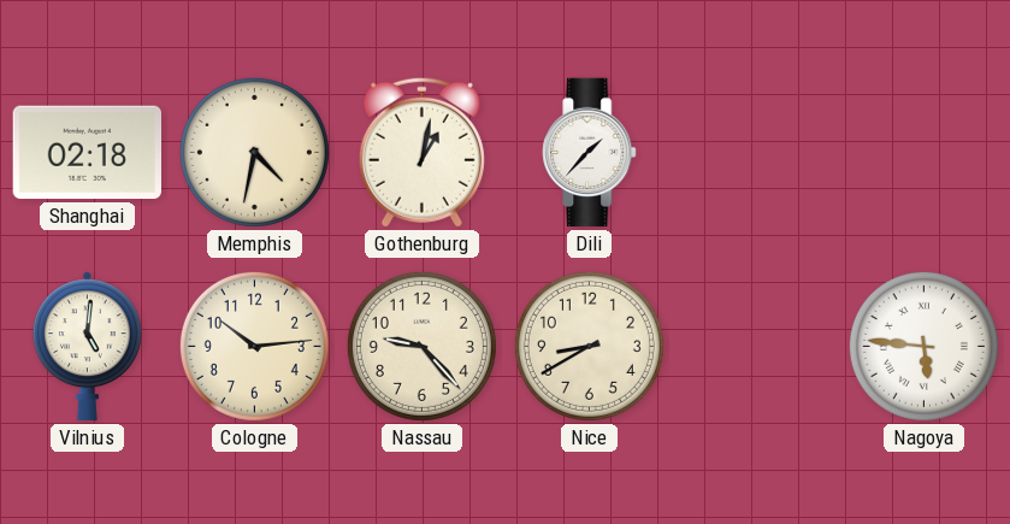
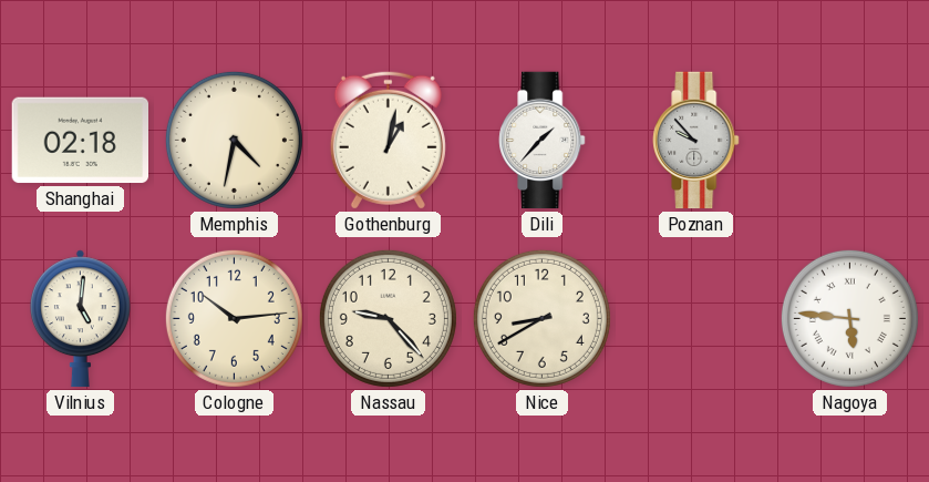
Poznan: none -> 9:53 (696, 141)
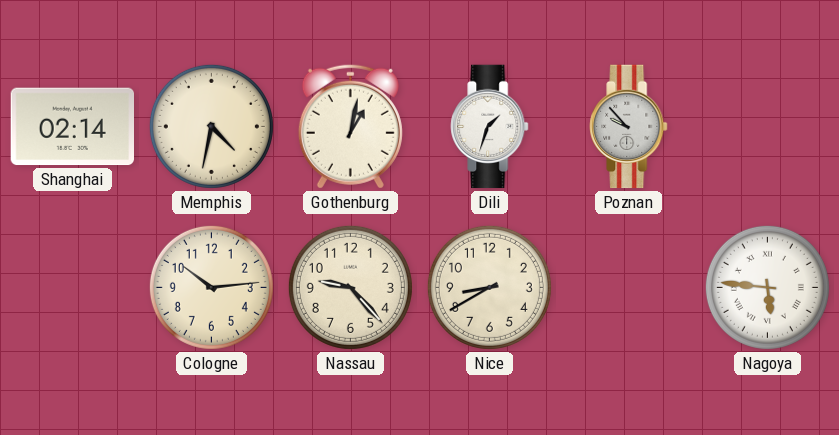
Shanghai: 02:18 -> 02:14 (72, 127)
Dili: 1:37 -> 1:33 (490, 127)
Vilnius: 5:01 -> none (80, 319)
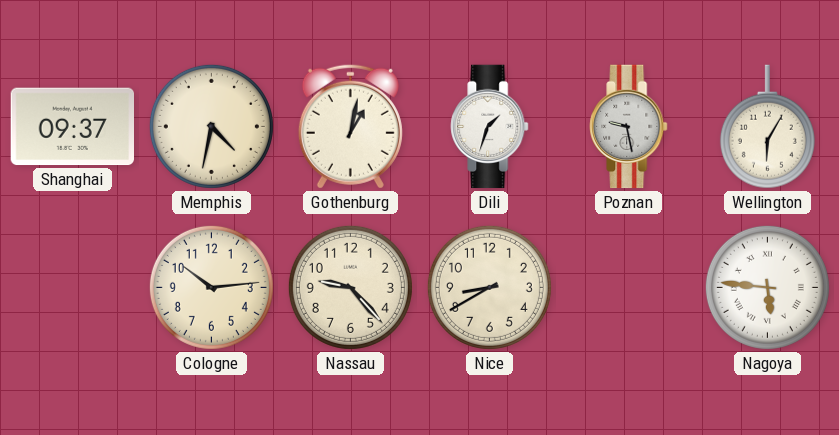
Shanghai: 02:14 -> 09:37 (72, 127)
Poznan: 9:53 -> 9:28 (629, 127)
Wellington: none -> 6:05 (767, 127)
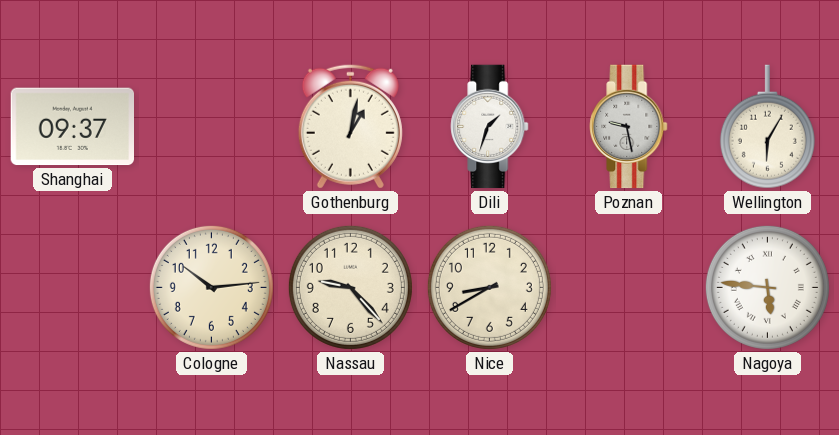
Memphis: 4:32 -> none (211, 126)
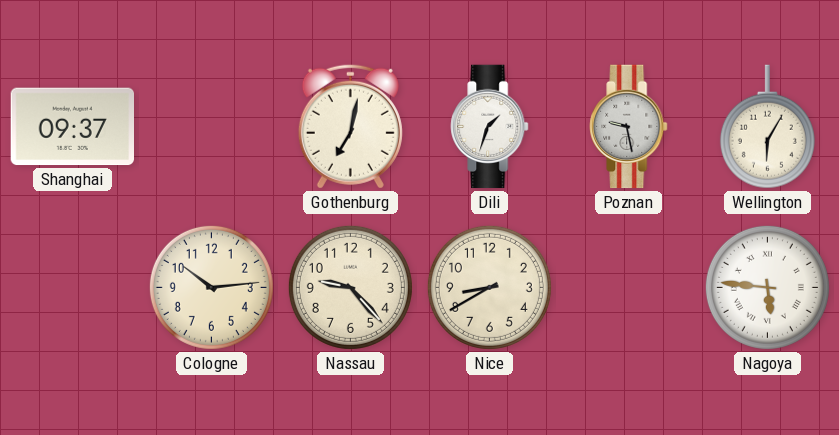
Gothenburg: 1:02 -> 7:02 (350, 126)
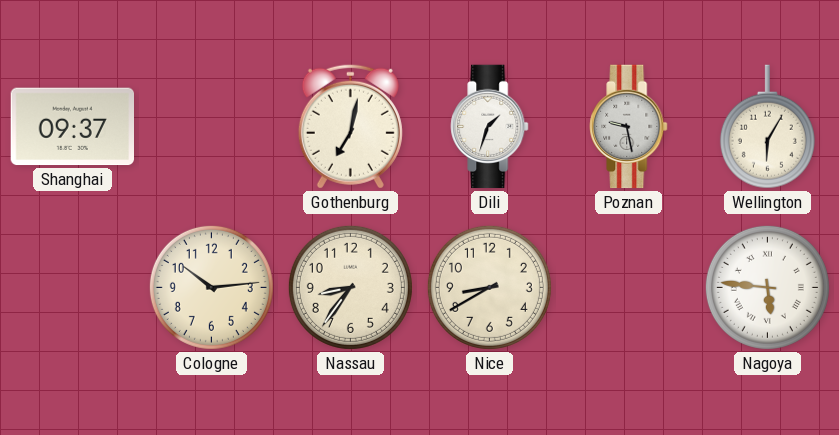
Nassau: 9:23 -> 8:36 (350, 287)
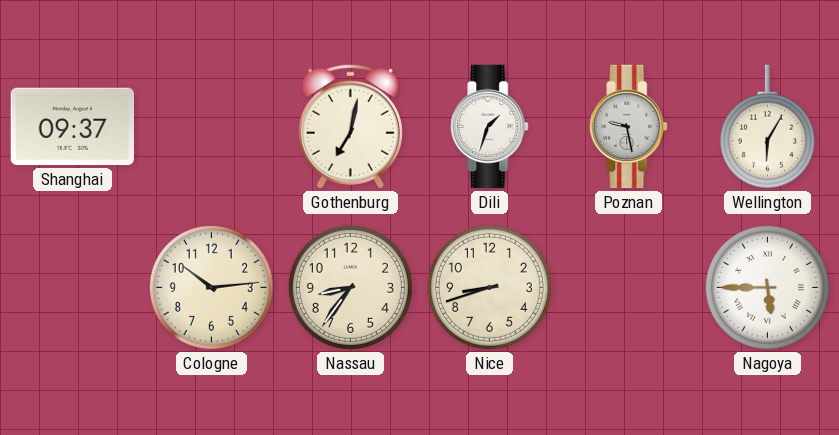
Nice: 8:40 -> 8:42 (489, 287)
Nagoya: 5:46 -> 5:45 (767, 287)
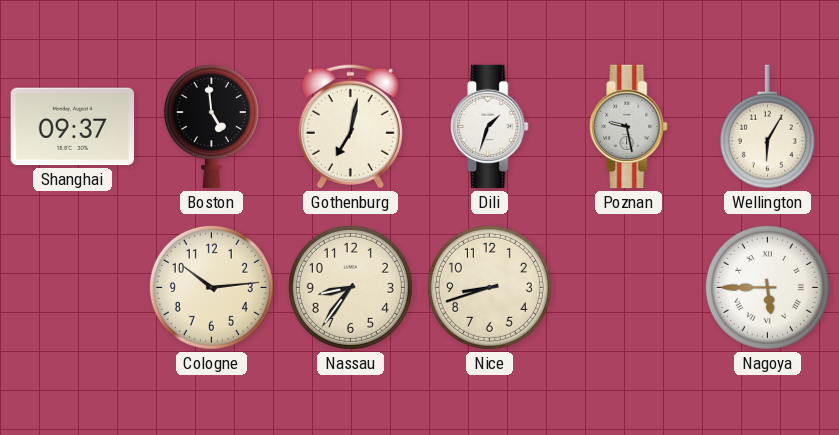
Boston: none -> 4:59 (211, 127)
